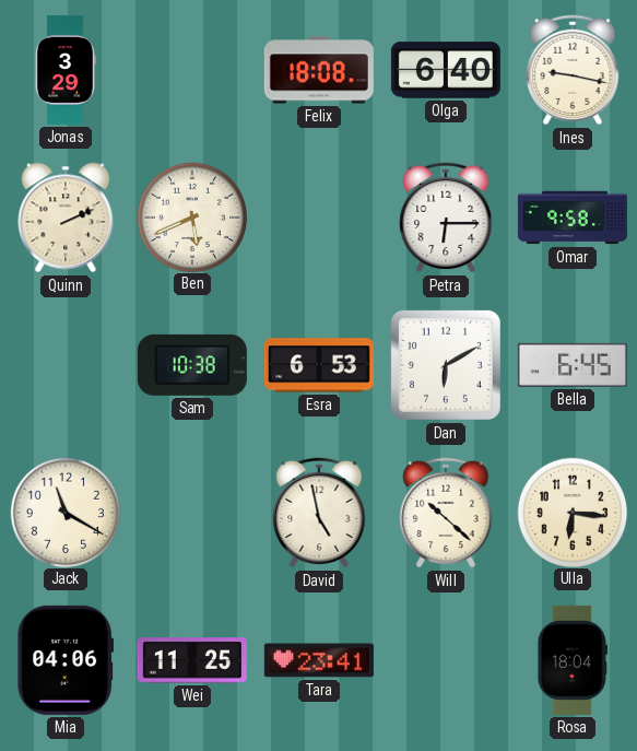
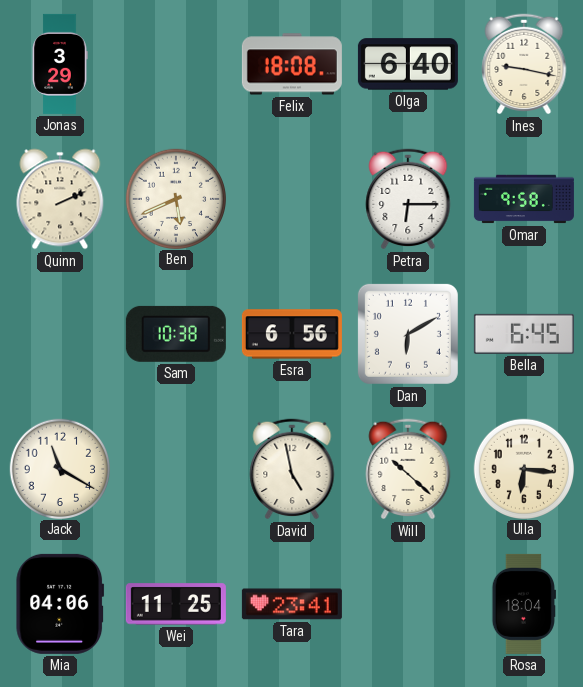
Esra: 6:53 -> 6:56 (292, 334)
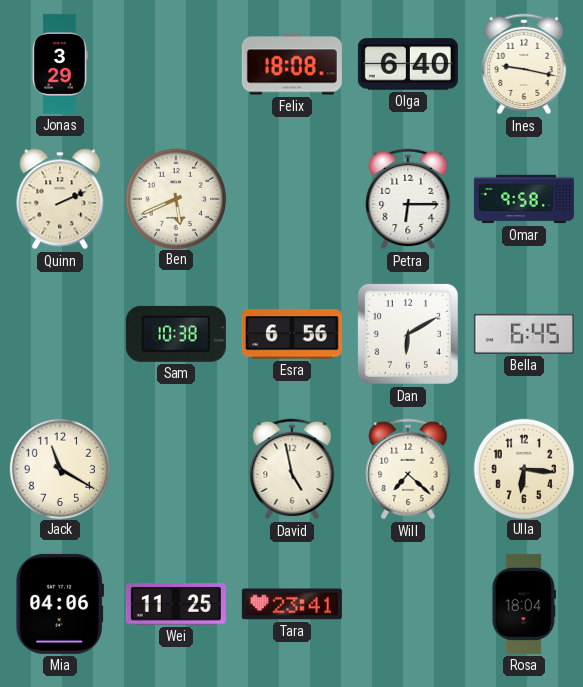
Will: 10:22 -> 7:22 (408, 469)
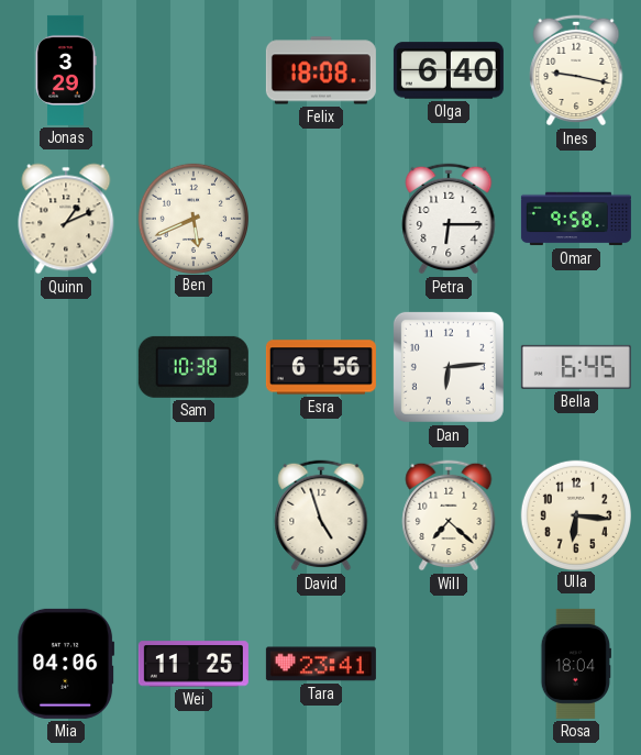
Quinn: 2:11 -> 1:11 (66, 219)
Dan: 6:10 -> 6:14 (449, 367)
Jack: 11:20 -> none (59, 468)
David: 4:58 -> 4:57 (321, 515)
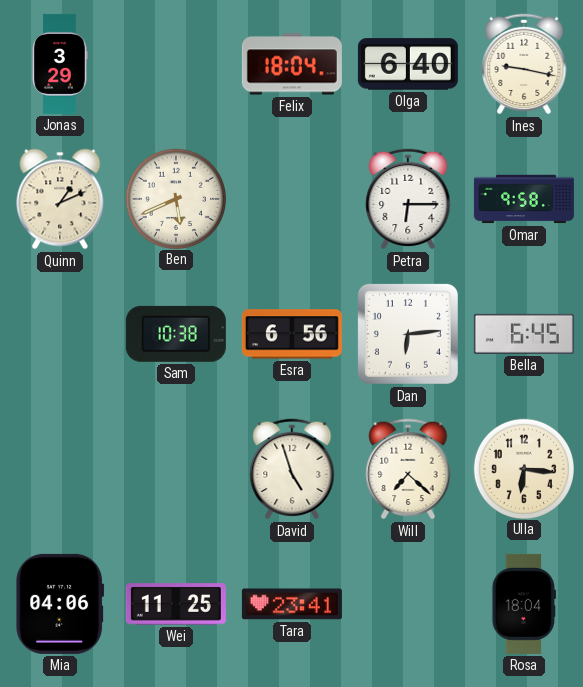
Felix: 18:08 -> 18:04 (292, 64)
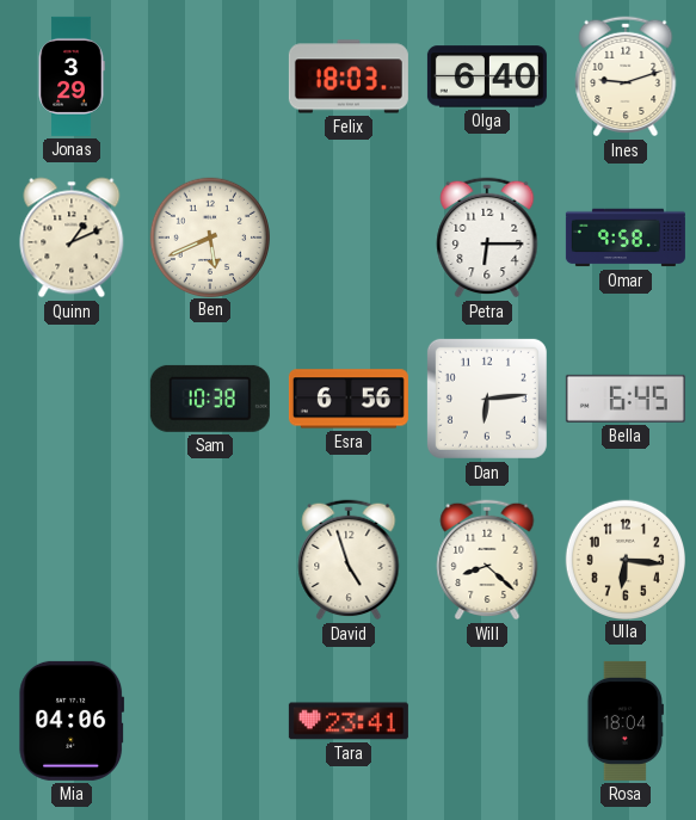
Felix: 18:04 -> 18:03 (349, 76)
Ines: 9:17 -> 9:12 (626, 76)
Will: 7:22 -> 8:22 (487, 560)
Wei: 11:25 -> none (176, 604)
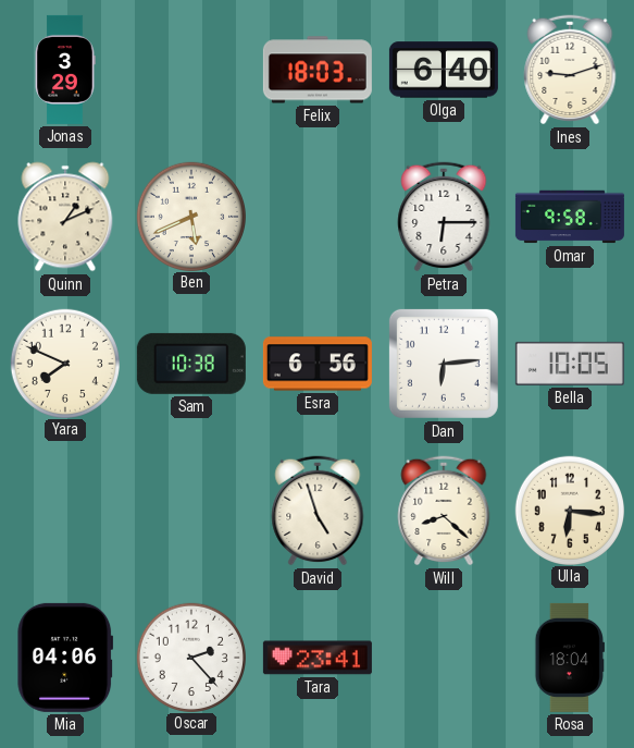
Yara: none -> 7:49 (64, 363)
Bella: 6:45 -> 10:05 (570, 364)
Oscar: none -> 2:23 (190, 657)
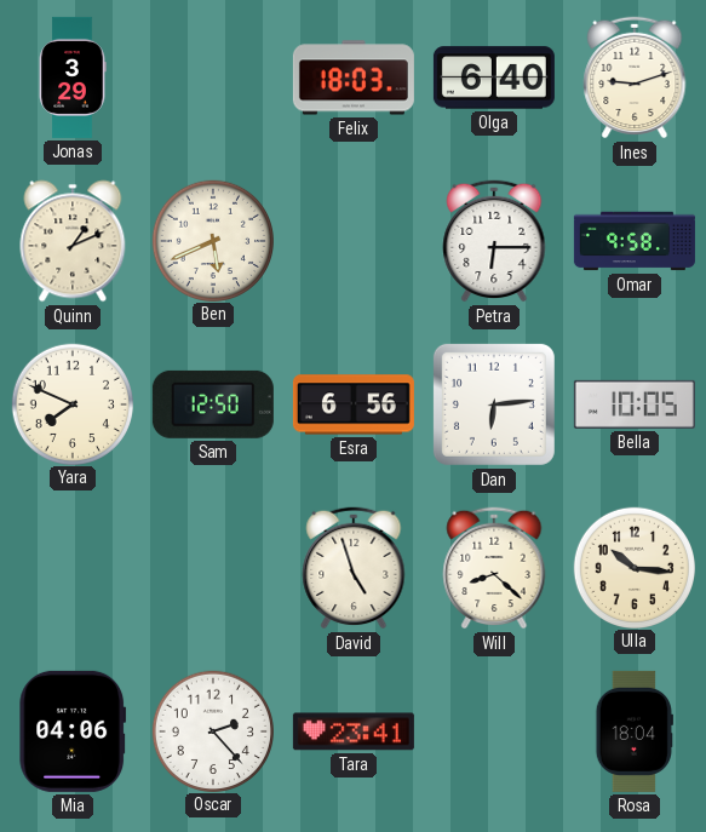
Sam: 10:38 -> 12:50 (213, 404)
Ulla: 6:16 -> 10:16 (633, 567)
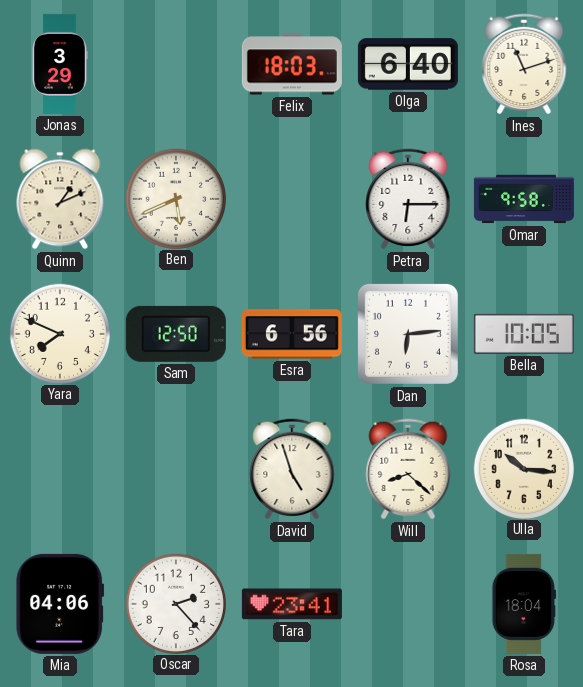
Ines: 9:12 -> 11:12 (524, 64)
